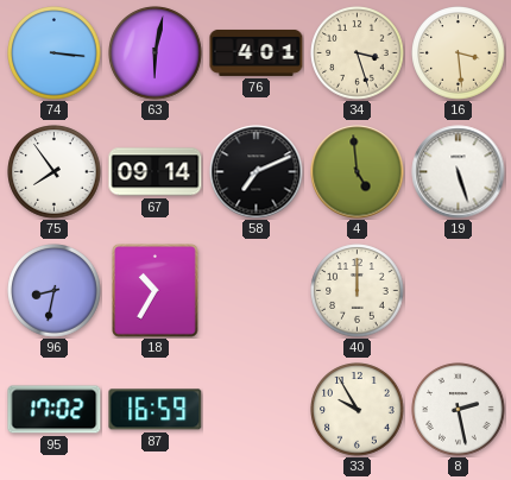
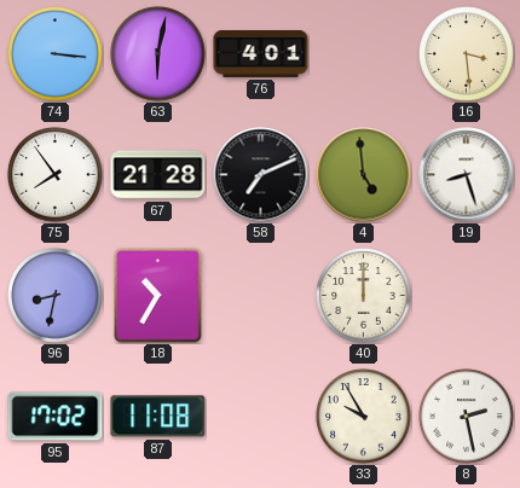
34: 3:27 -> none (358, 53)
67: 09:14 -> 21:28 (158, 175)
19: 5:27 -> 8:27 (467, 175)
87: 16:59 -> 11:08 (158, 417)
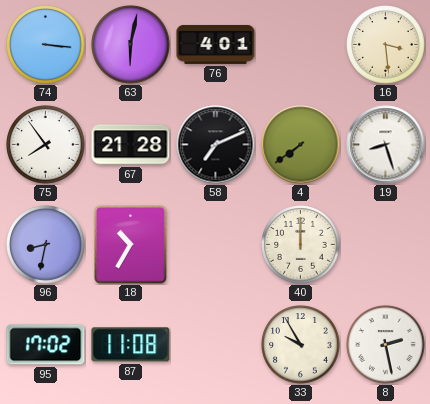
4: 4:59 -> 7:39 (301, 145)
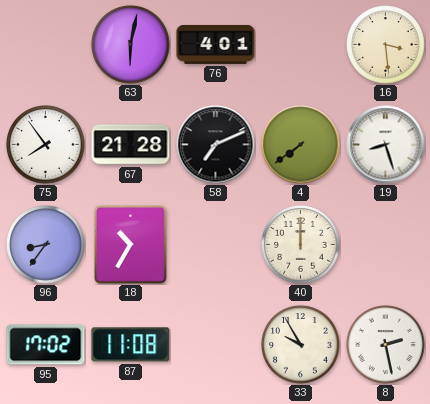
74: 3:16 -> none (46, 45)
96: 8:32 -> 8:36 (46, 245)
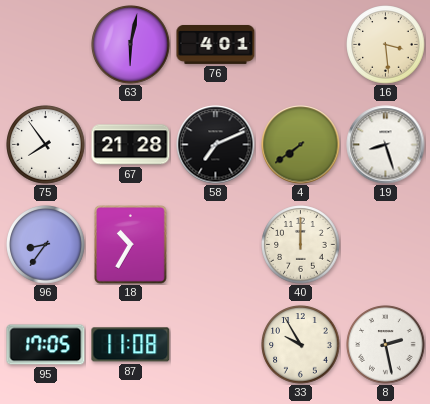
95: 17:02 -> 17:05 (46, 345)
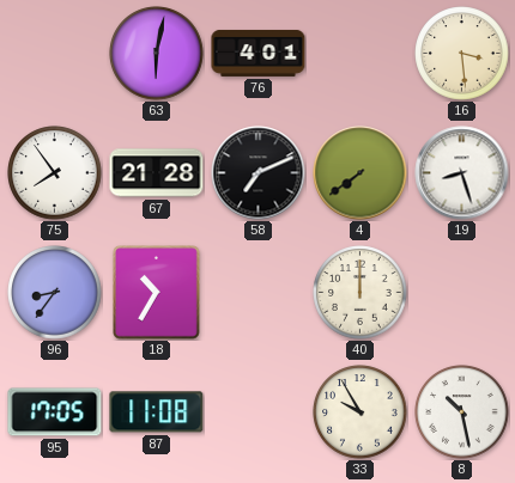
8: 2:28 -> 10:28 (462, 412)
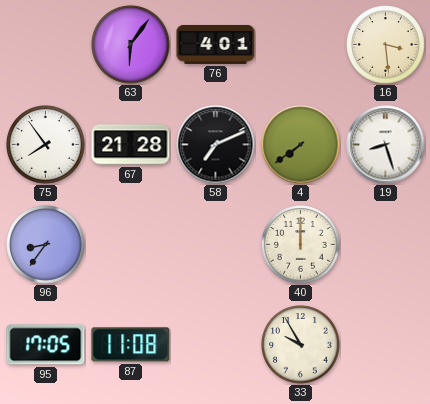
63: 6:02 -> 6:06 (131, 45)
18: 10:35 -> none (157, 293)
8: 10:28 -> none (462, 412)
